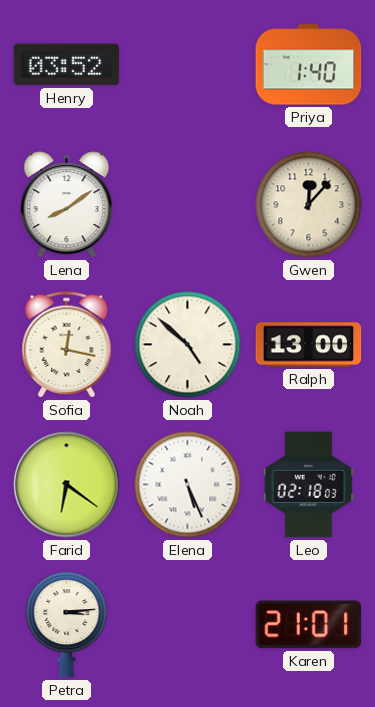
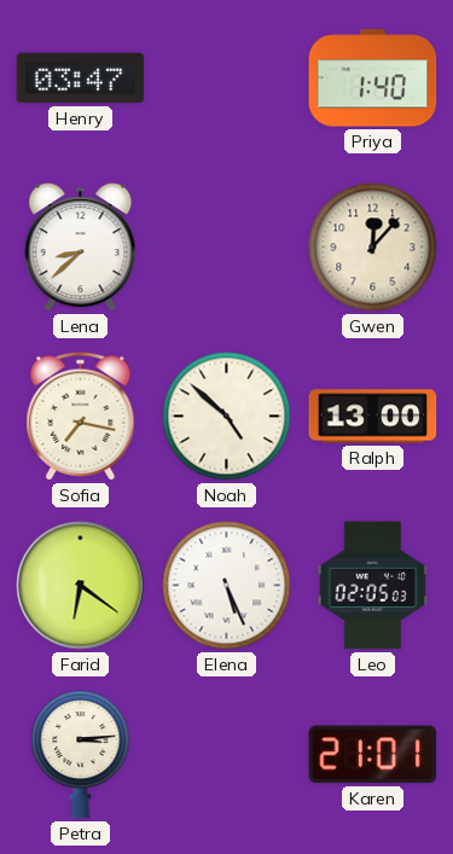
Henry: 03:52 -> 03:47 (81, 79)
Lena: 8:09 -> 8:38 (81, 248)
Sofia: 12:17 -> 7:17 (81, 417)
Leo: 02:18 -> 02:05 (372, 586)
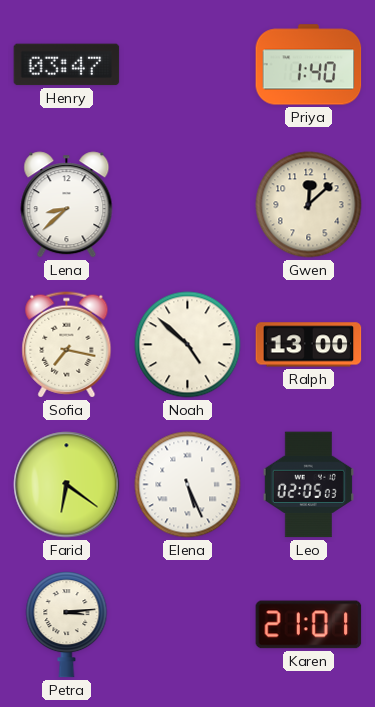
Gwen: 12:07 -> 12:08 (309, 205)
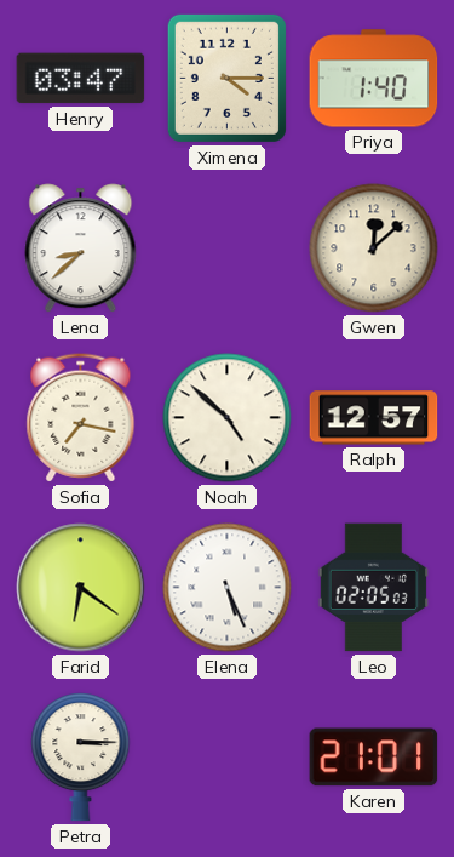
Ximena: none -> 4:15 (226, 78)
Ralph: 13:00 -> 12:57 (374, 418)
Petra: 3:14 -> 3:15 (81, 758)
